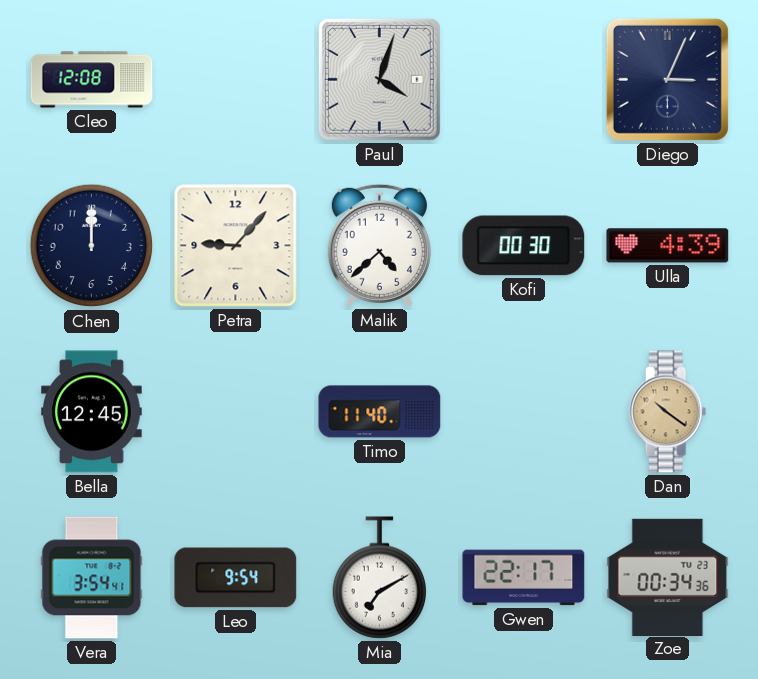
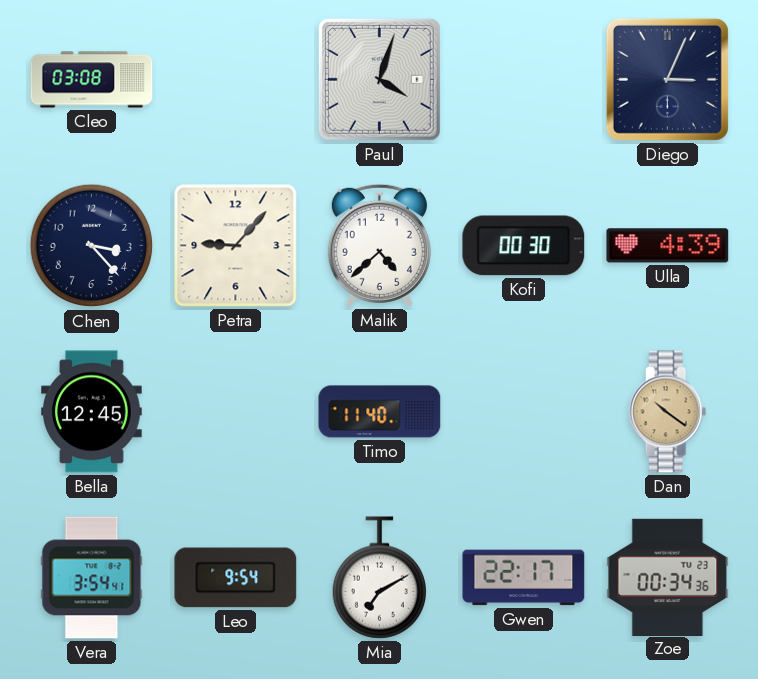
Cleo: 12:08 -> 03:08 (92, 80)
Chen: 12:00 -> 3:23 (92, 246)
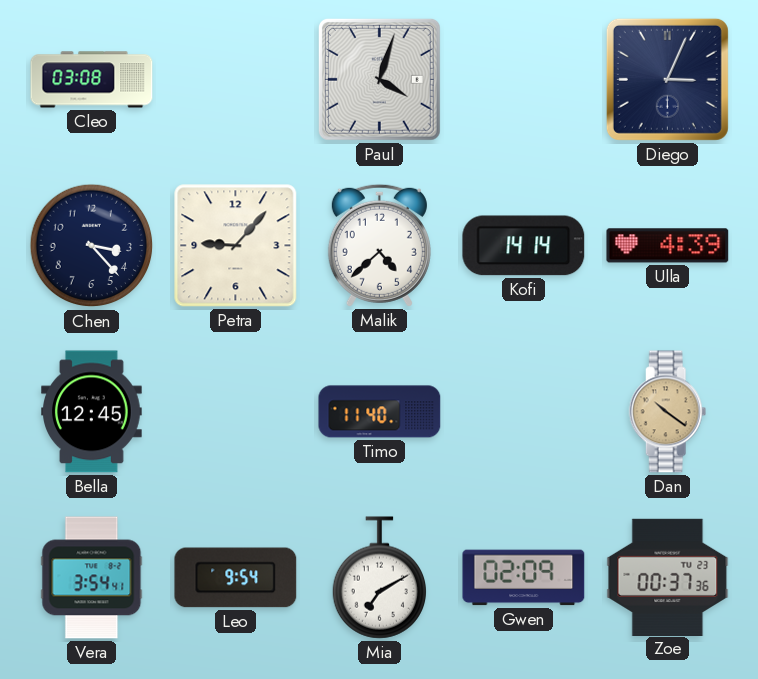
Kofi: 00:30 -> 14:14 (524, 246)
Gwen: 22:17 -> 02:09 (524, 578)
Zoe: 00:34 -> 00:37 (668, 577)
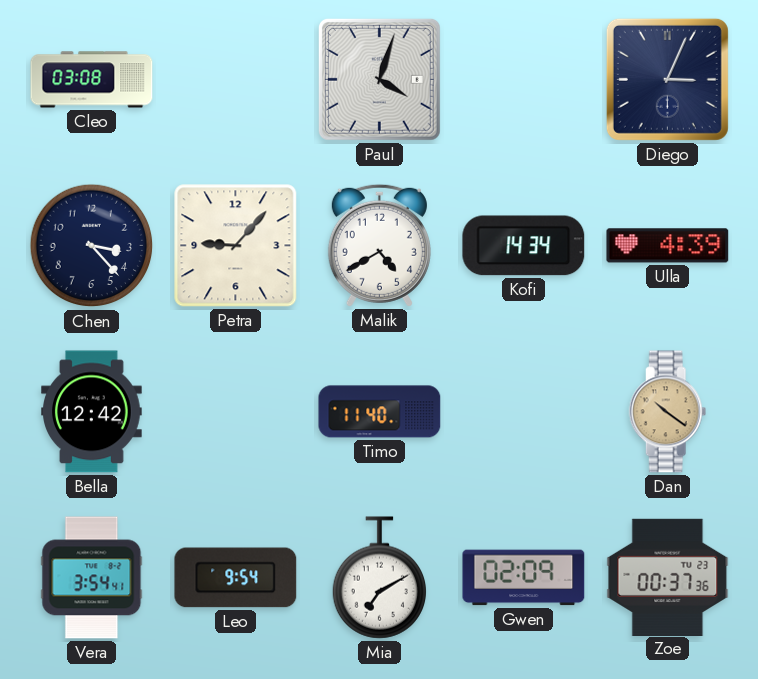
Malik: 4:38 -> 4:40 (379, 245)
Kofi: 14:14 -> 14:34 (524, 246)
Bella: 12:45 -> 12:42 (92, 412)
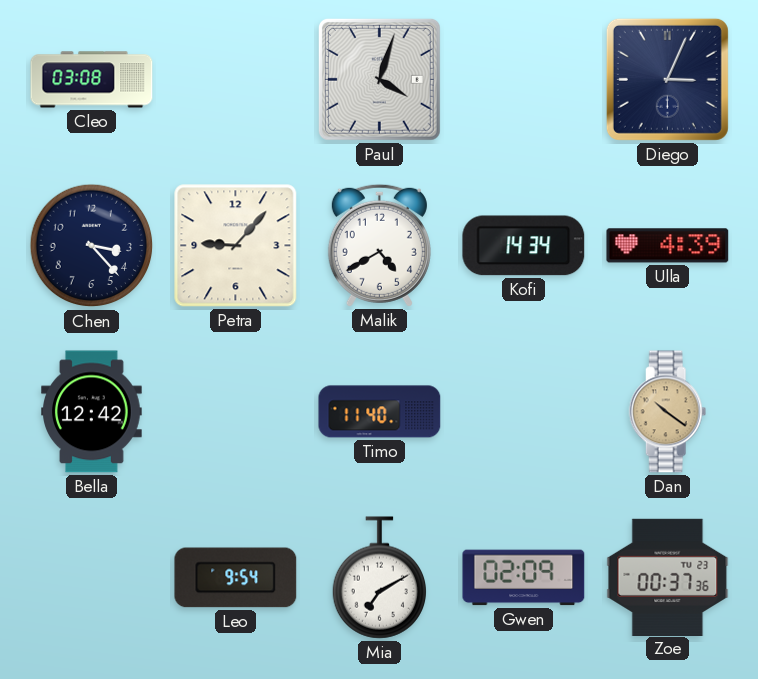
Vera: 3:54 -> none (92, 578)
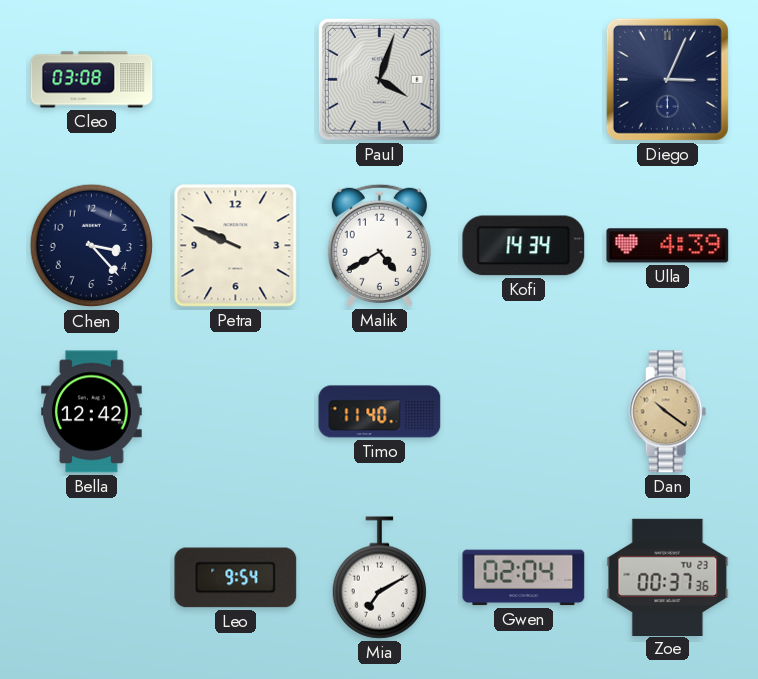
Petra: 9:07 -> 9:49 (236, 246)
Gwen: 02:09 -> 02:04 (524, 578)
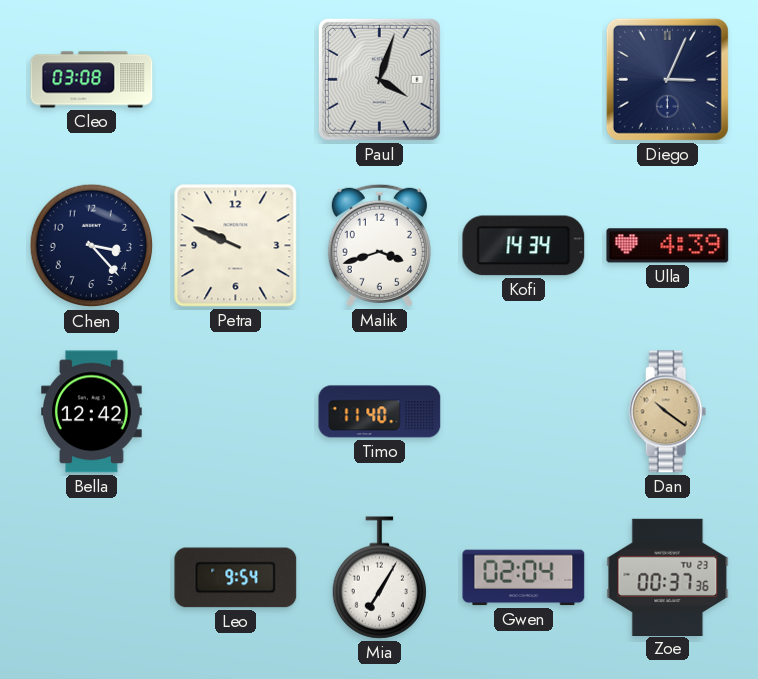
Malik: 4:40 -> 3:42 (379, 245)
Mia: 7:10 -> 7:05 (379, 578)
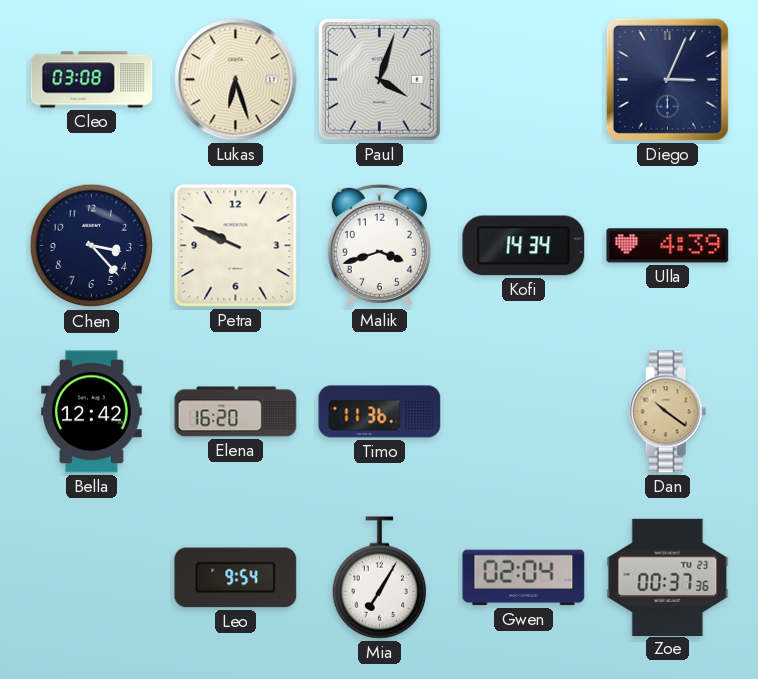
Lukas: none -> 6:27 (236, 80)
Elena: none -> 16:20 (236, 412)
Timo: 11:40 -> 11:36 (380, 412)
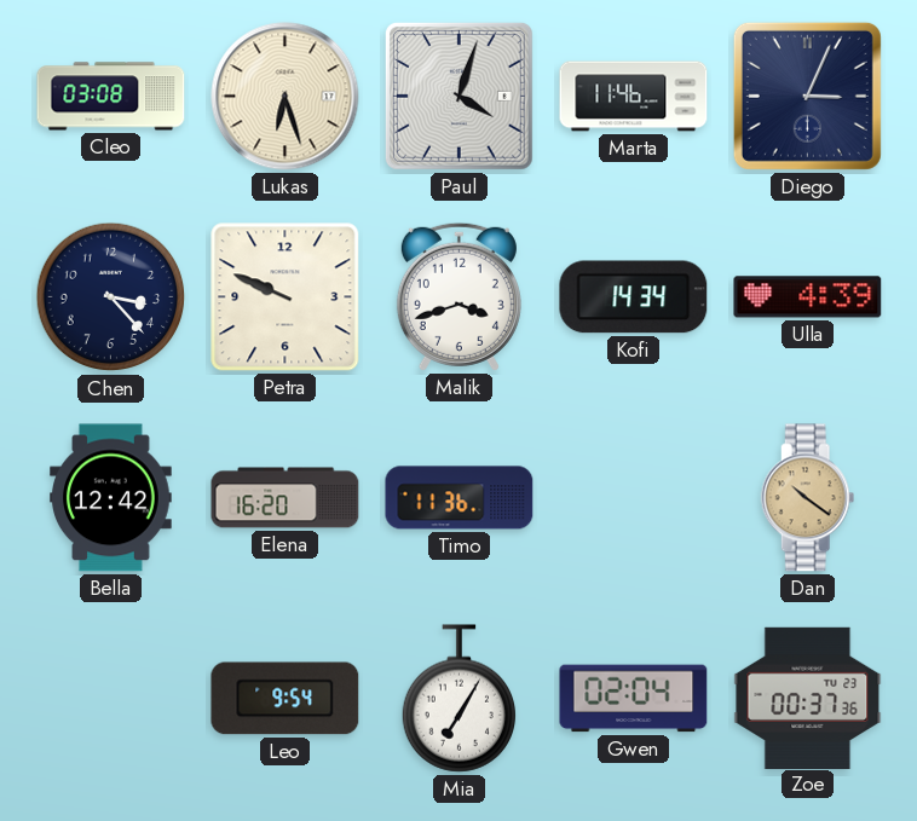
Marta: none -> 11:46 (634, 97)
